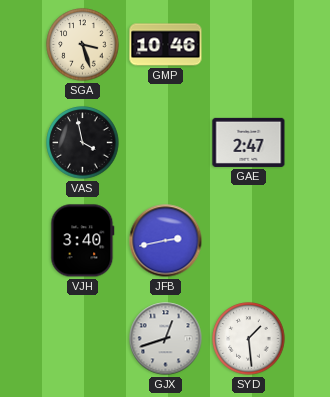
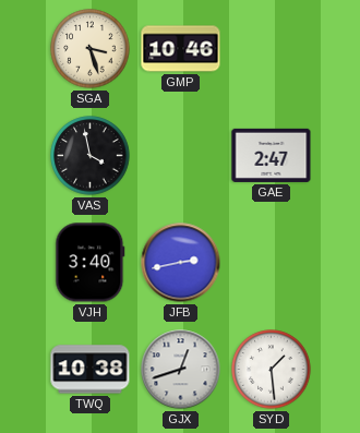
TWQ: none -> 10:38 (91, 370)
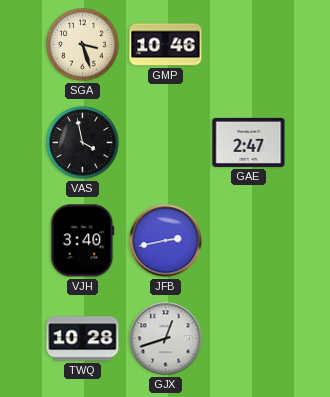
TWQ: 10:38 -> 10:28 (83, 339)
SYD: 1:29 -> none (272, 370)
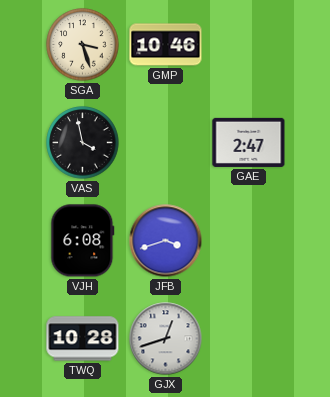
VJH: 3:40 -> 6:08 (83, 241)
JFB: 2:43 -> 3:42 (166, 241)
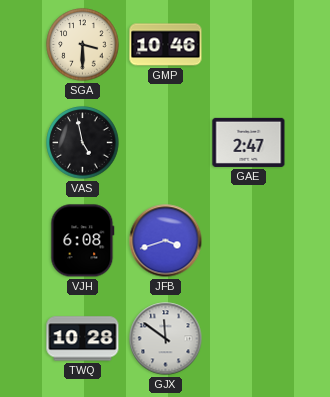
SGA: 3:27 -> 3:30 (83, 45)
VAS: 3:58 -> 4:58 (83, 143)
GJX: 12:42 -> 11:51 (166, 339)
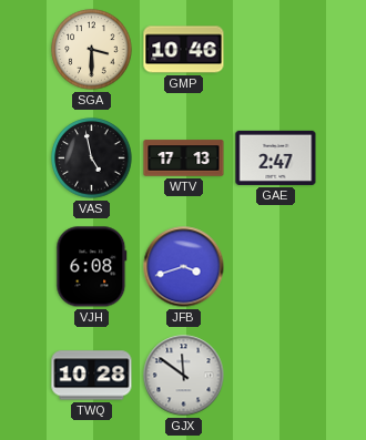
WTV: none -> 17:13 (184, 158)
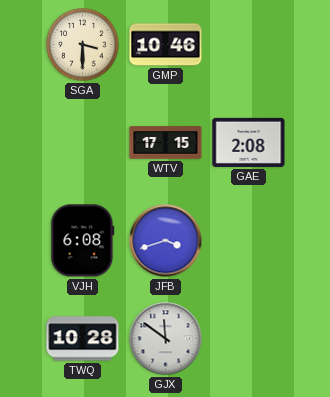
VAS: 4:58 -> none (92, 158)
WTV: 17:13 -> 17:15 (166, 143)
GAE: 2:47 -> 2:08 (249, 142)
